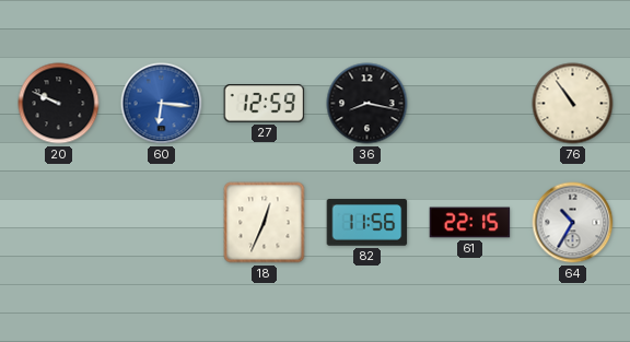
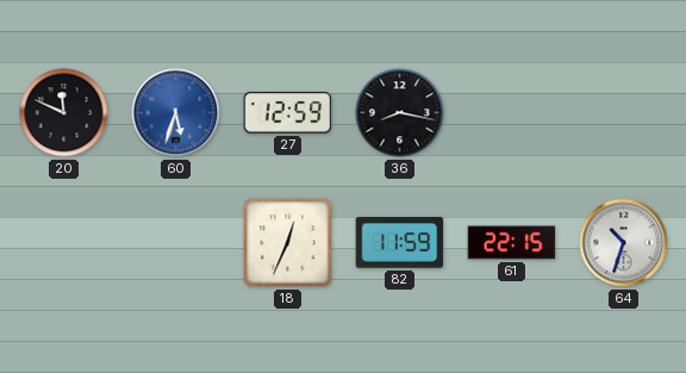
20: 9:49 -> 11:49 (64, 113)
60: 6:16 -> 5:33 (176, 113)
76: 10:54 -> none (573, 104)
82: 11:56 -> 11:59 (400, 243)
64: 10:35 -> 10:33 (624, 243)
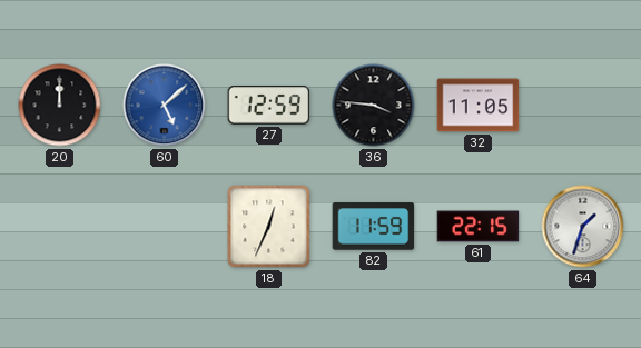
20: 11:49 -> 12:00 (60, 106)
60: 5:33 -> 5:08 (165, 106)
36: 8:17 -> 3:46 (374, 106)
32: none -> 11:05 (479, 106)
64: 10:33 -> 1:33 (583, 227)
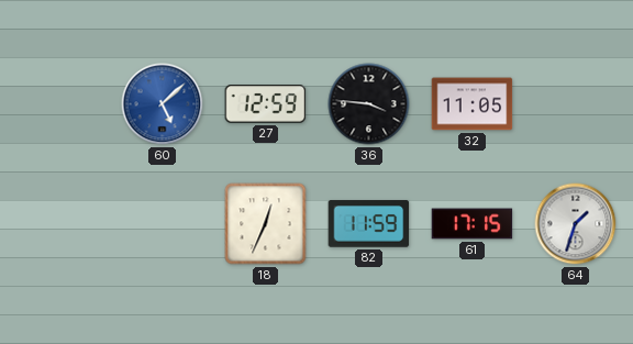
20: 12:00 -> none (60, 106)
61: 22:15 -> 17:15 (473, 224)
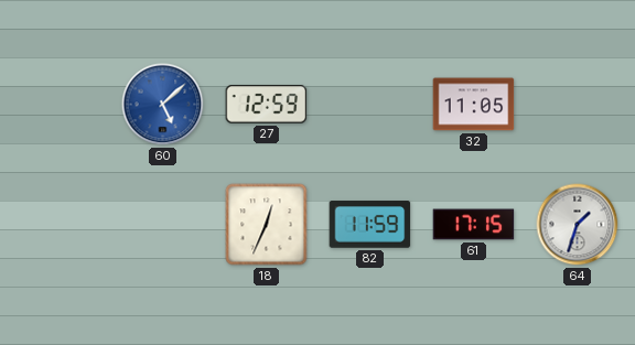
36: 3:46 -> none (369, 104)
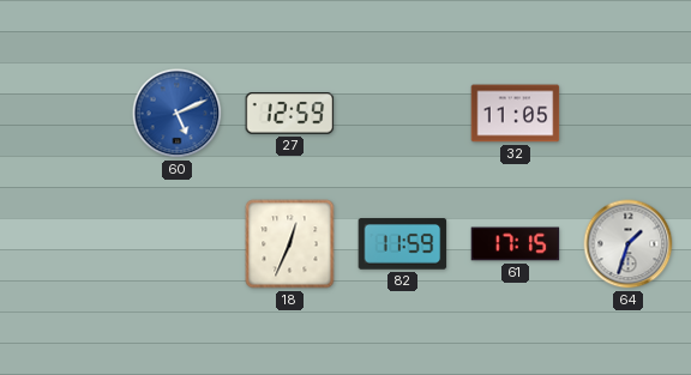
60: 5:08 -> 5:11 (178, 114)
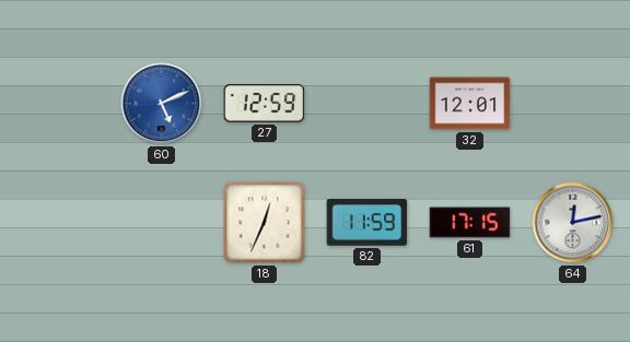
32: 11:05 -> 12:01 (470, 104)
64: 1:33 -> 12:13 (573, 223)
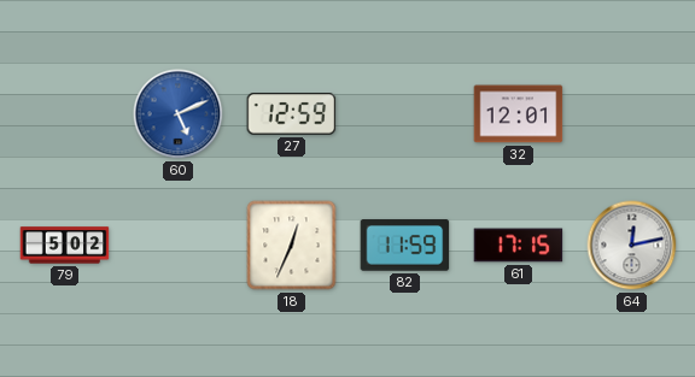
79: none -> 5:02 (65, 246)
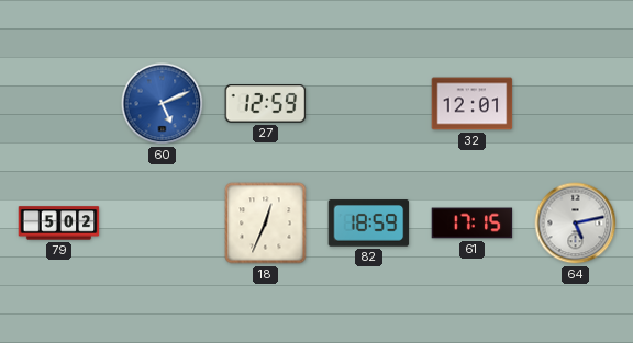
82: 11:59 -> 18:59 (369, 224)
64: 12:13 -> 5:13 (576, 224)
